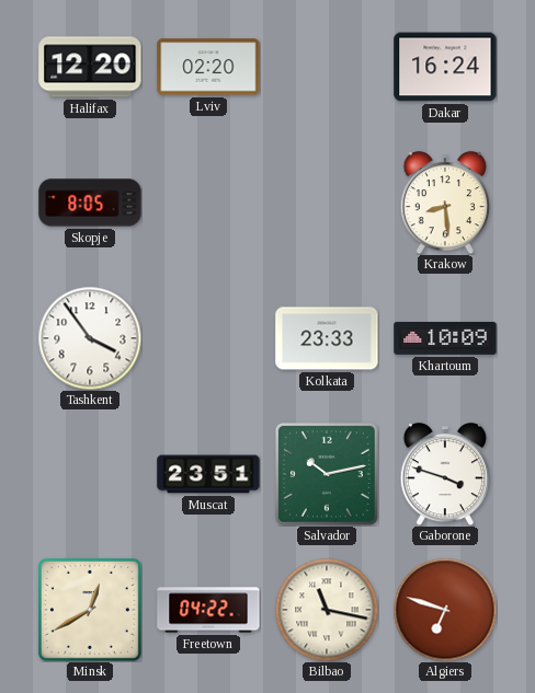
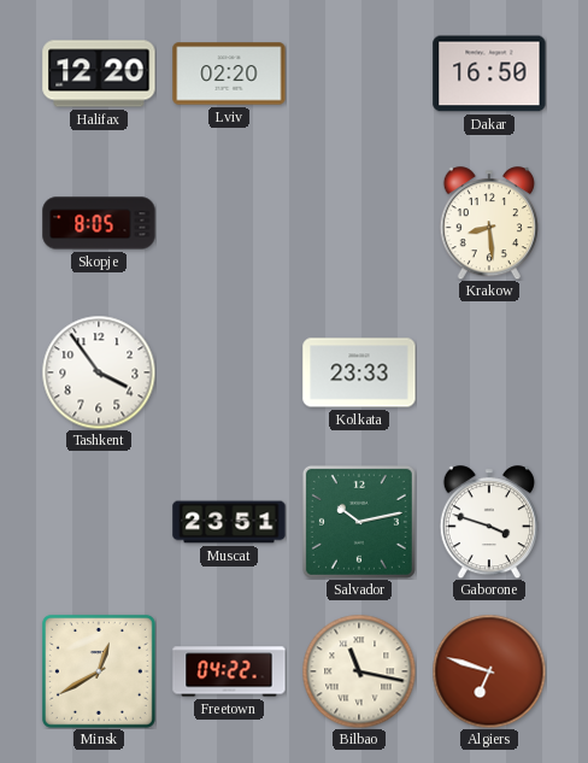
Dakar: 16:24 -> 16:50 (489, 74)
Khartoum: 10:09 -> none (445, 338)
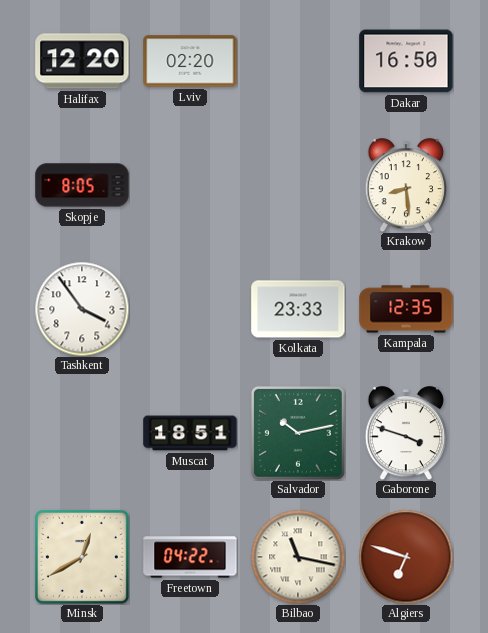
Kampala: none -> 12:35 (406, 309)
Muscat: 23:51 -> 18:51 (190, 433)
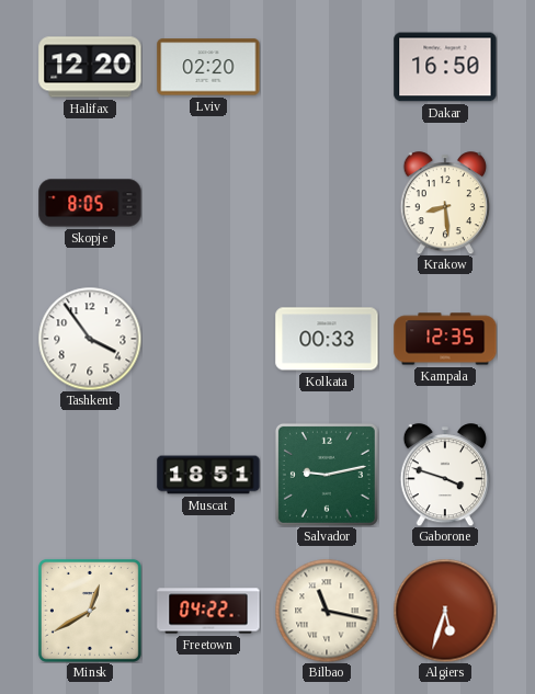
Kolkata: 23:33 -> 00:33 (327, 339)
Salvador: 10:13 -> 9:13 (327, 475)
Algiers: 6:48 -> 5:33 (445, 611)
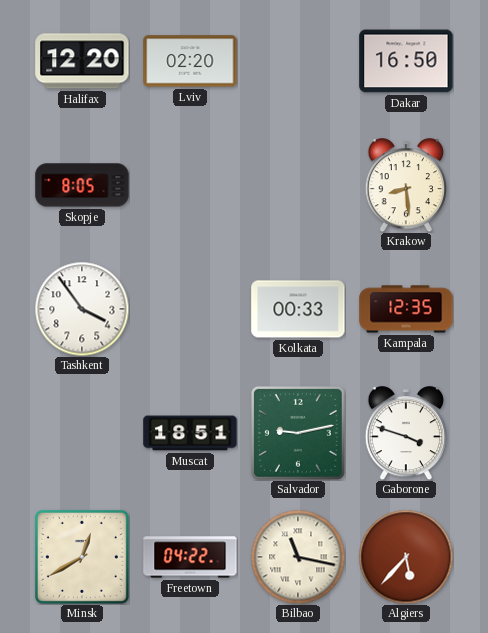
Algiers: 5:33 -> 5:37 (406, 557)
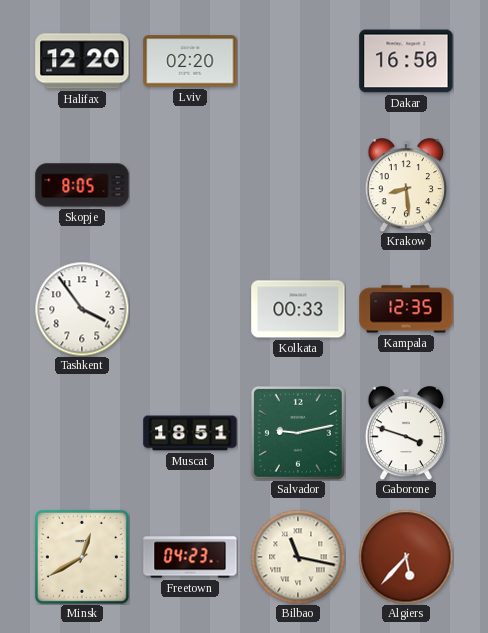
Freetown: 04:22 -> 04:23 (190, 557)
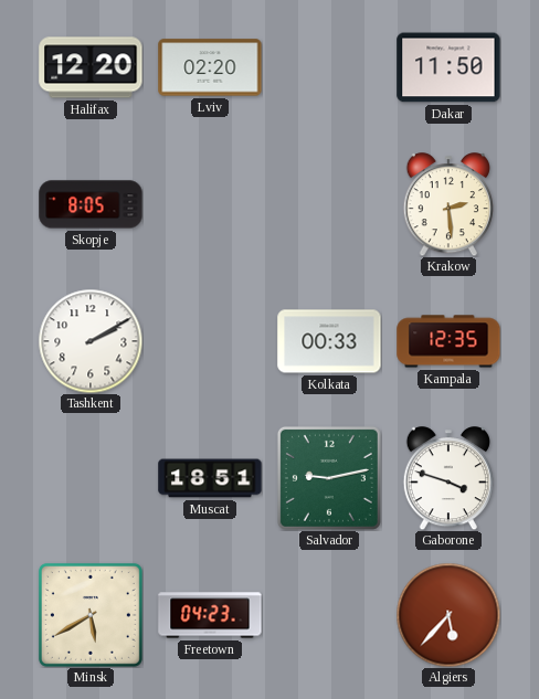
Dakar: 16:50 -> 11:50 (448, 67)
Krakow: 8:29 -> 2:29 (447, 204)
Tashkent: 3:54 -> 2:10 (91, 341)
Minsk: 12:40 -> 5:40 (91, 615)
Bilbao: 11:17 -> none (298, 557)
